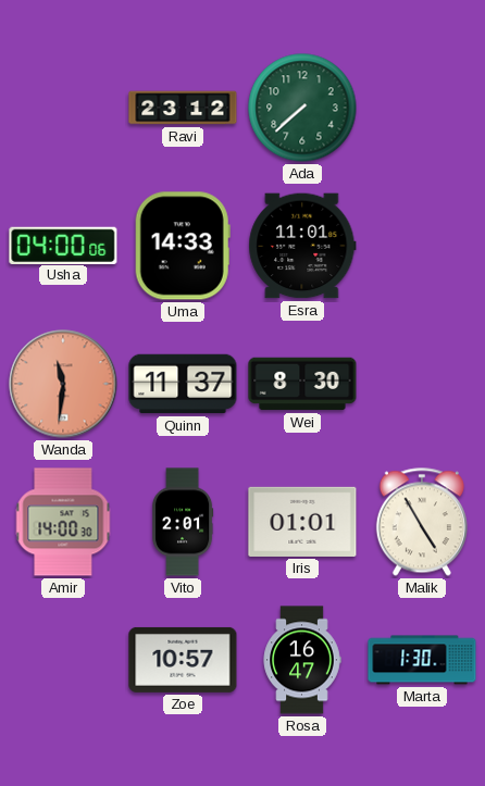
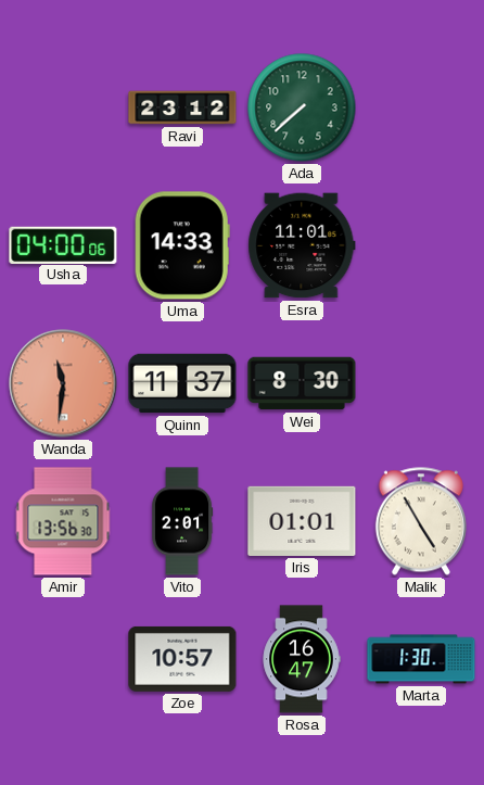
Amir: 14:00 -> 13:56 (63, 521)
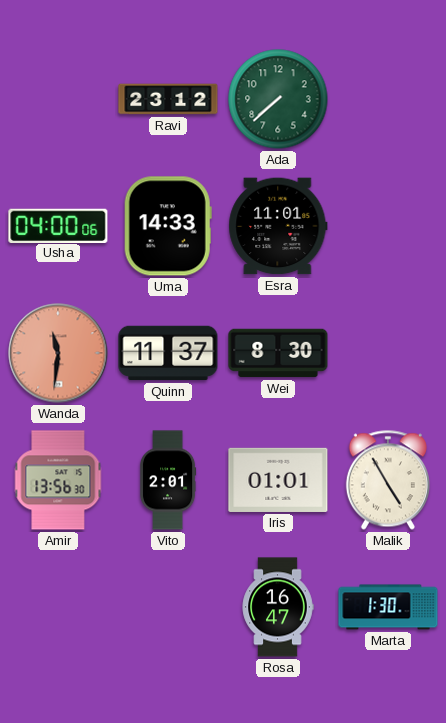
Zoe: 10:57 -> none (182, 659)
